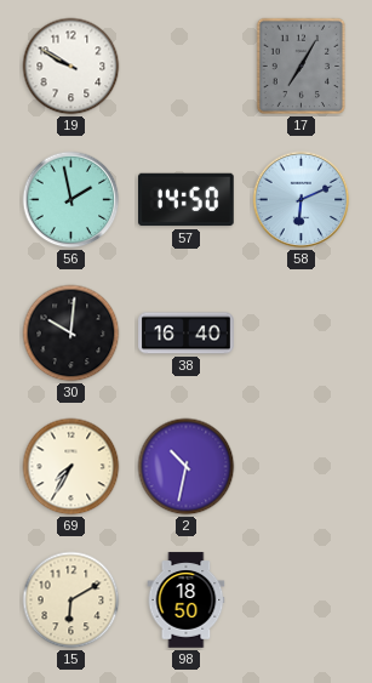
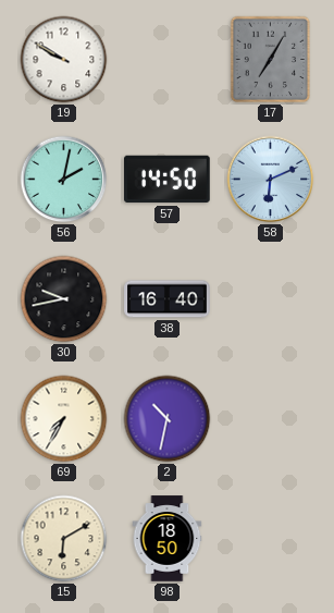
56: 1:58 -> 2:02 (64, 180)
30: 10:01 -> 9:43 (64, 299)
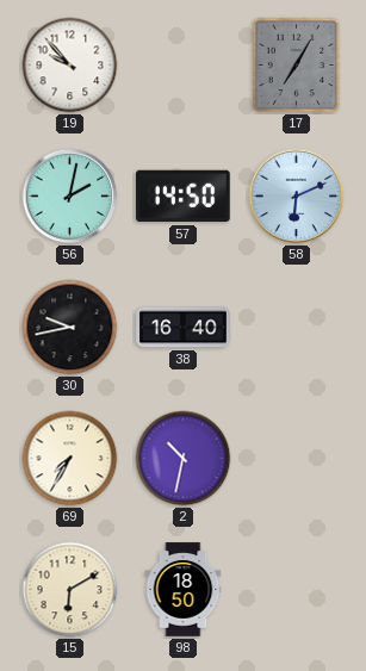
19: 9:50 -> 9:53 (70, 66)
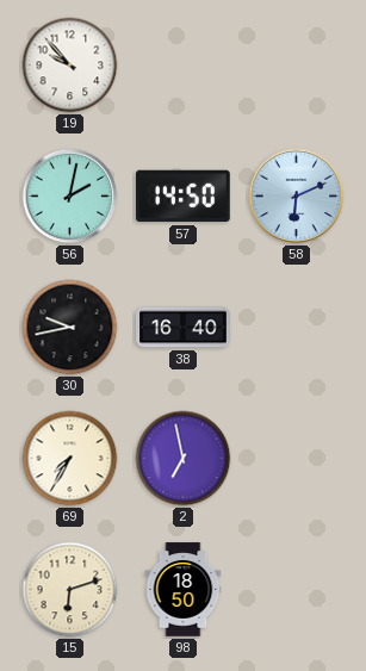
17: 7:05 -> none (297, 66)
2: 10:32 -> 6:58 (184, 459)
15: 6:10 -> 6:12 (70, 590)
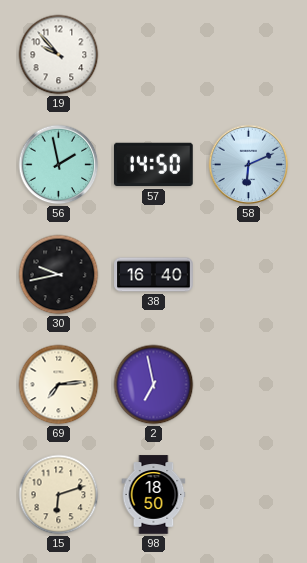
56: 2:02 -> 1:58 (59, 165)
69: 7:35 -> 7:14 (59, 385)
